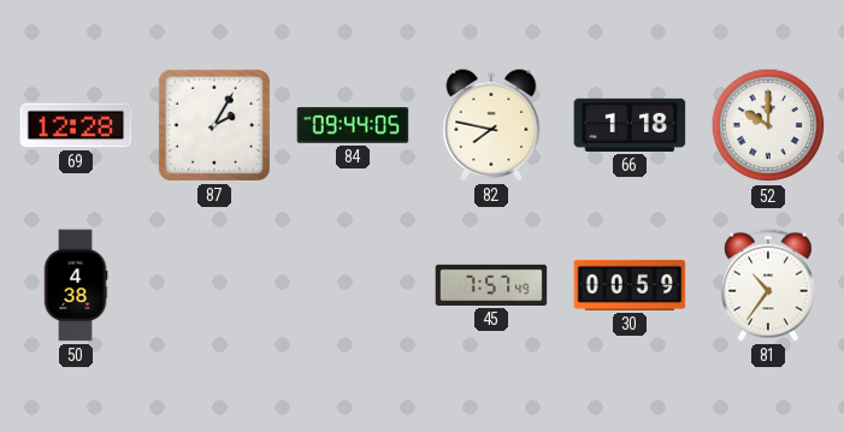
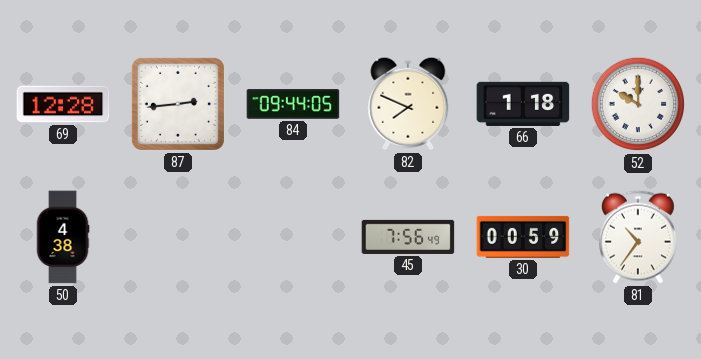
87: 2:05 -> 2:44 (178, 104)
82: 7:47 -> 7:49 (408, 104)
45: 7:57 -> 7:56 (408, 237)
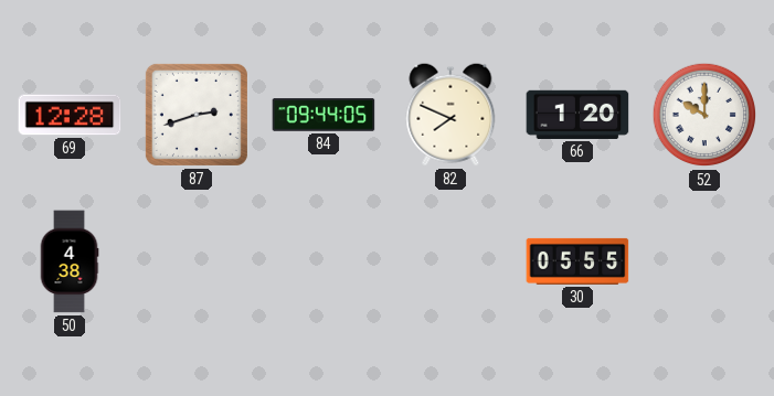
87: 2:44 -> 2:42 (197, 115)
66: 1:18 -> 1:20 (577, 115)
45: 7:56 -> none (408, 237)
30: 00:59 -> 05:55 (577, 261)
81: 10:36 -> none (638, 237)
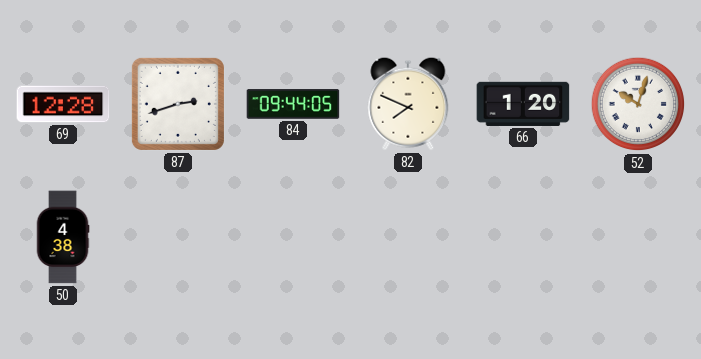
52: 10:00 -> 10:03 (638, 104)
30: 05:55 -> none (577, 261)
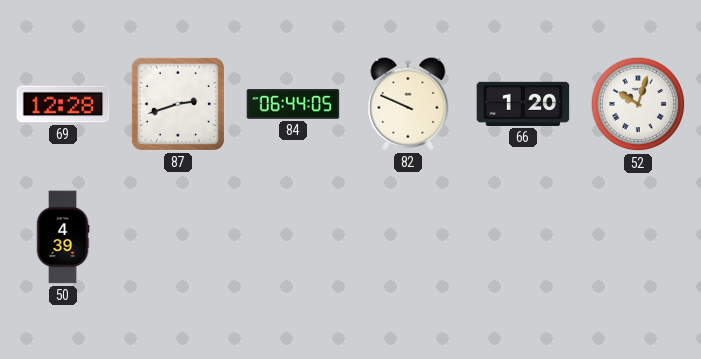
84: 09:44 -> 06:44 (293, 104)
82: 7:49 -> 9:49 (408, 104)
50: 4:38 -> 4:39 (63, 237)
